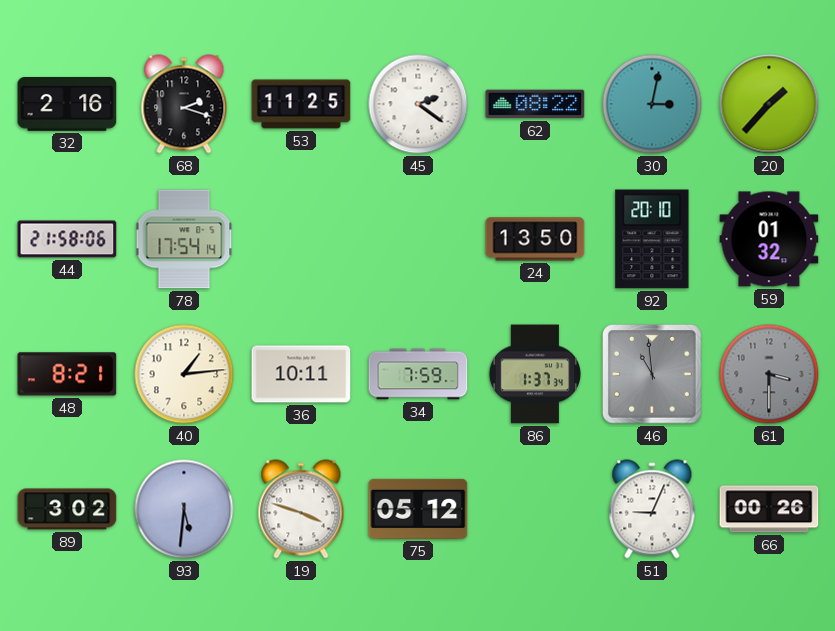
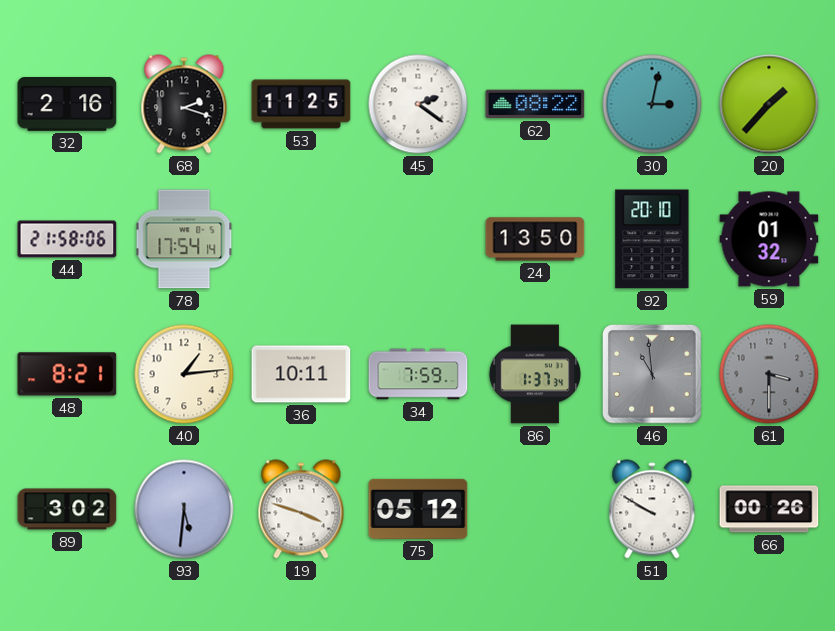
51: 9:04 -> 9:50 (652, 509)
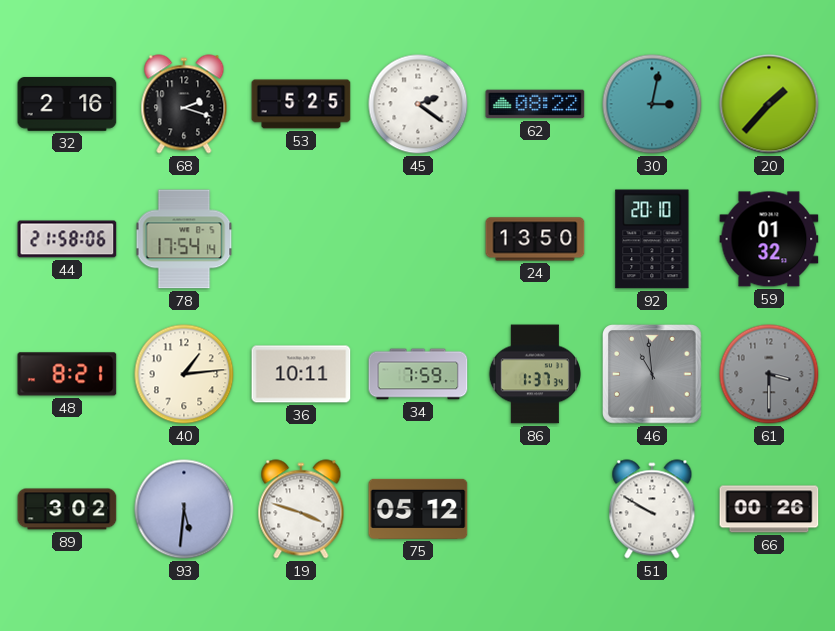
53: 11:25 -> 5:25 (301, 104)
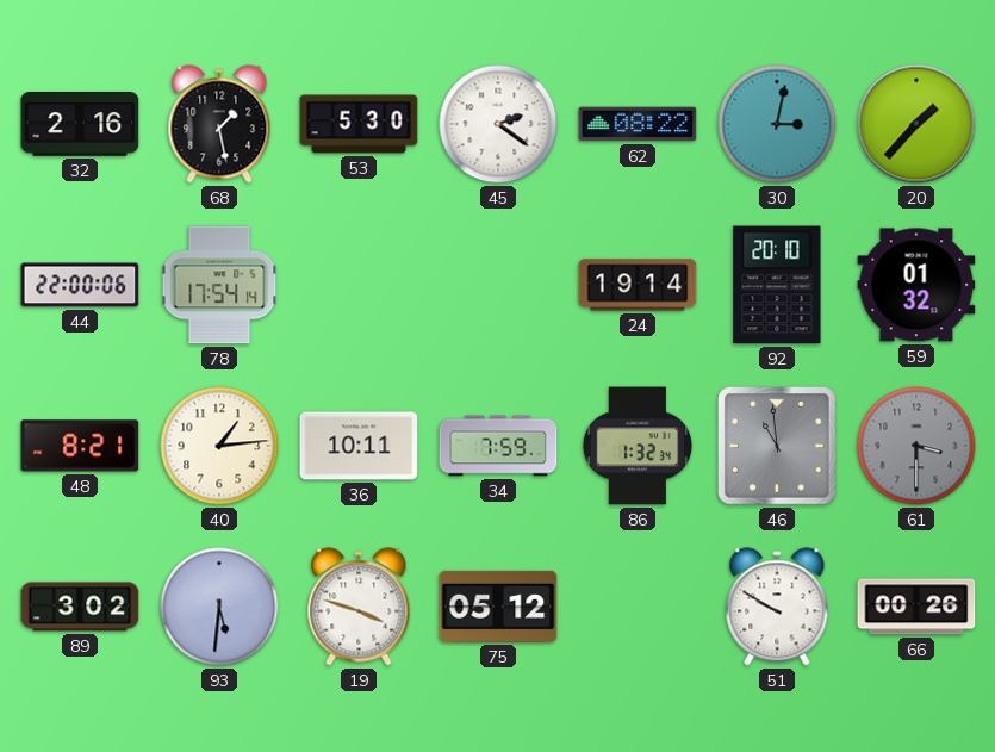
68: 2:18 -> 1:28 (219, 124)
53: 5:25 -> 5:30 (359, 124)
44: 21:58 -> 22:00 (80, 285)
24: 13:50 -> 19:14 (638, 285)
86: 1:37 -> 1:32 (636, 446)
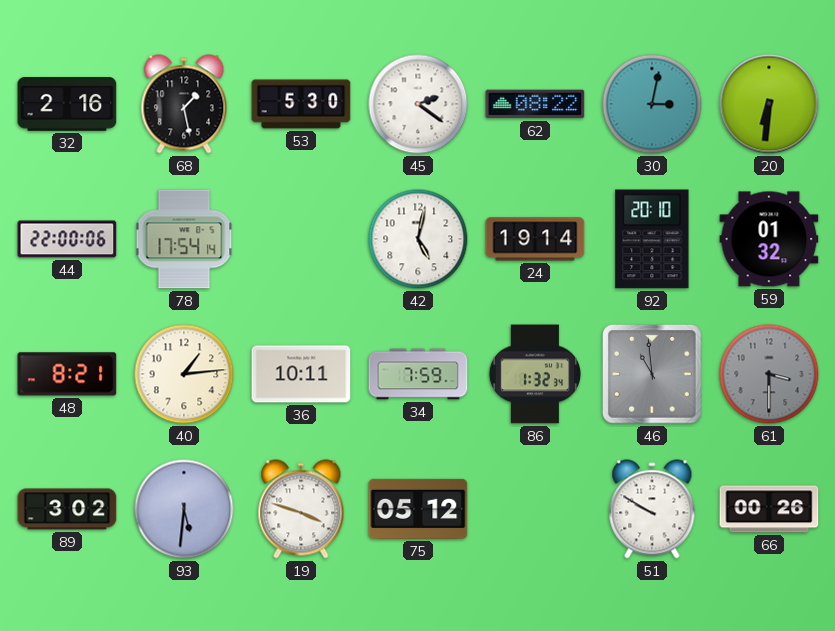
20: 1:37 -> 6:31 (769, 104)
42: none -> 5:02 (418, 239)
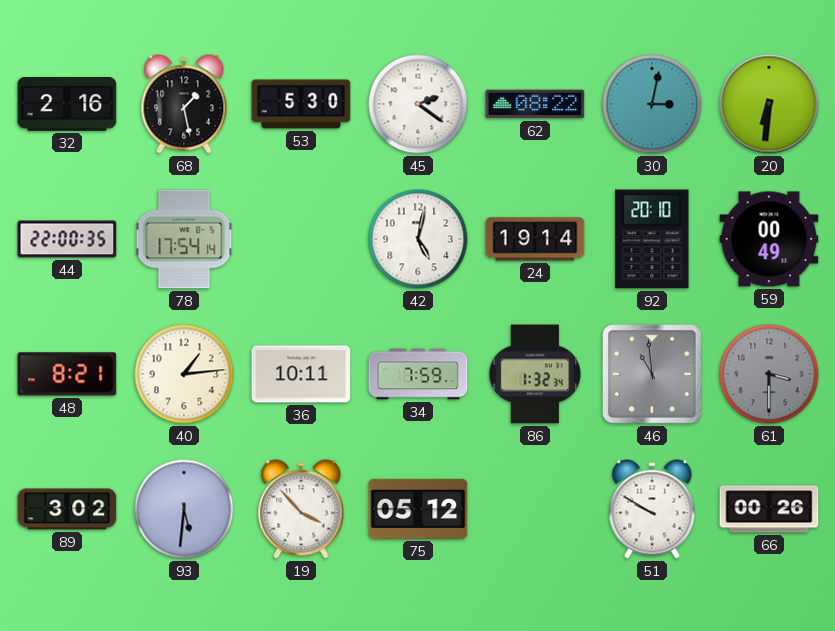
44: 22:00:06 -> 22:00:35 (67, 239)
59: 01:32 -> 00:49 (769, 239)
19: 3:48 -> 3:53 (301, 509)
